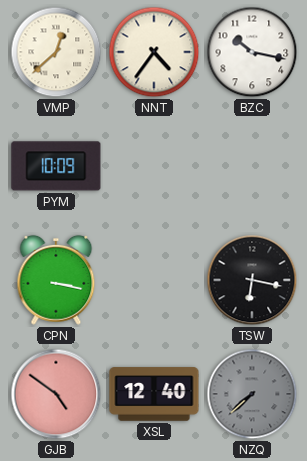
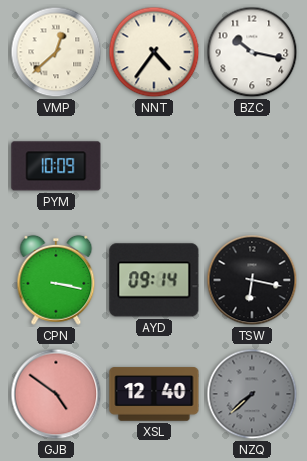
AYD: none -> 09:14 (154, 280)
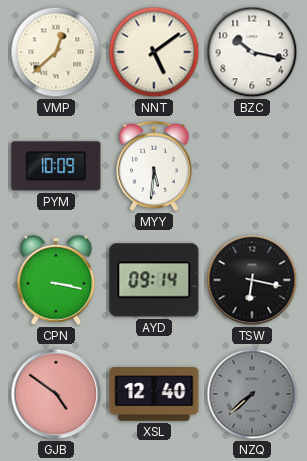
NNT: 4:36 -> 5:09 (154, 52)
MYY: none -> 5:31 (154, 166)
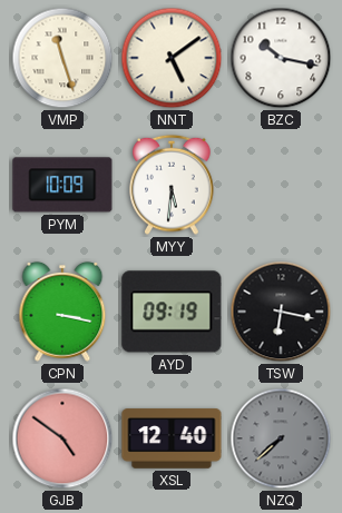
VMP: 12:38 -> 11:27 (62, 58)
AYD: 09:14 -> 09:19 (172, 312)
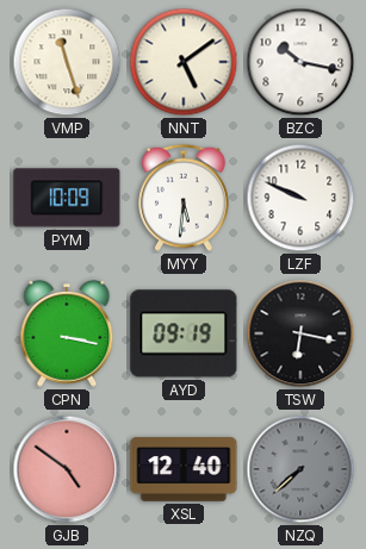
LZF: none -> 9:49 (300, 198)
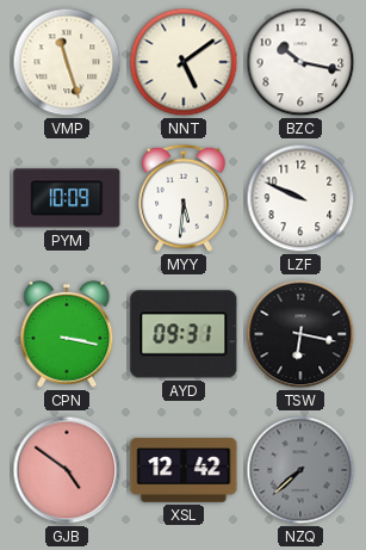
AYD: 09:19 -> 09:31 (184, 334)
XSL: 12:40 -> 12:42 (184, 470)
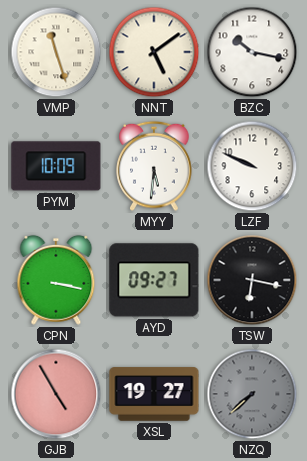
AYD: 09:31 -> 09:27 (154, 280)
GJB: 4:51 -> 4:55 (56, 394)
XSL: 12:42 -> 19:27 (154, 394)
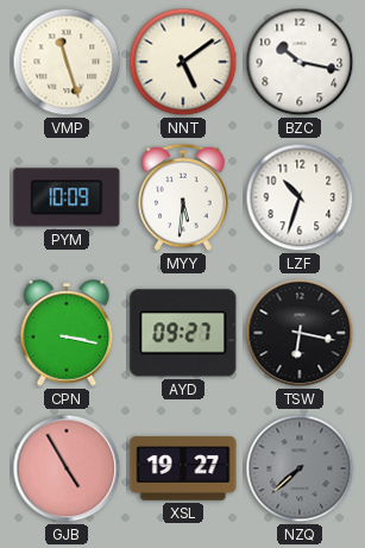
LZF: 9:49 -> 10:33 (300, 197)
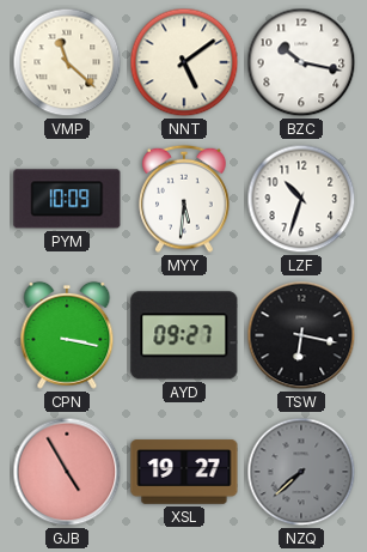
VMP: 11:27 -> 11:22 (67, 62)
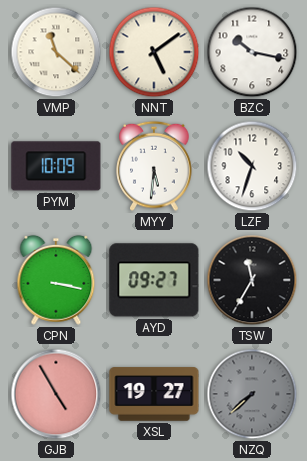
TSW: 6:17 -> 11:35 (252, 280)
